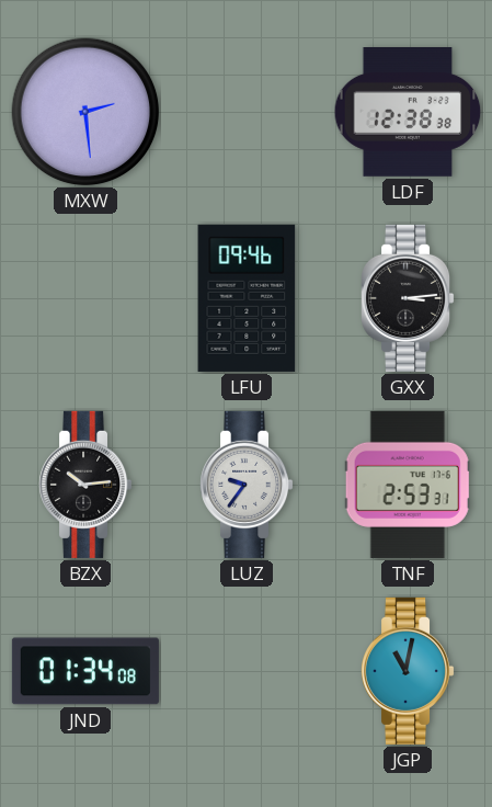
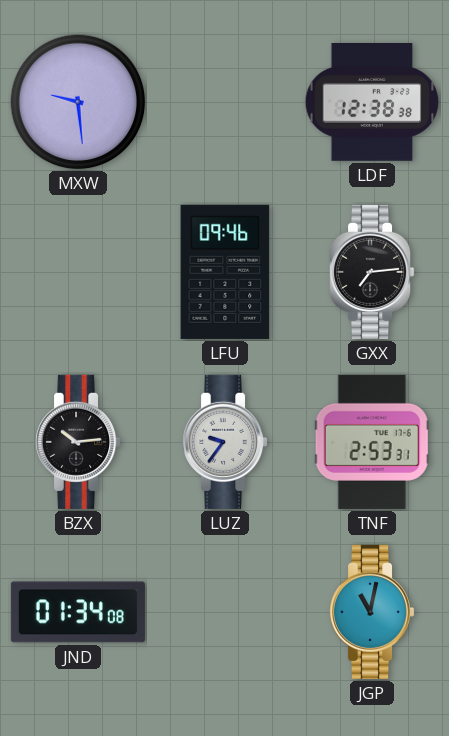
MXW: 2:29 -> 9:29 (78, 102)
GXX: 3:14 -> 7:14 (373, 272)
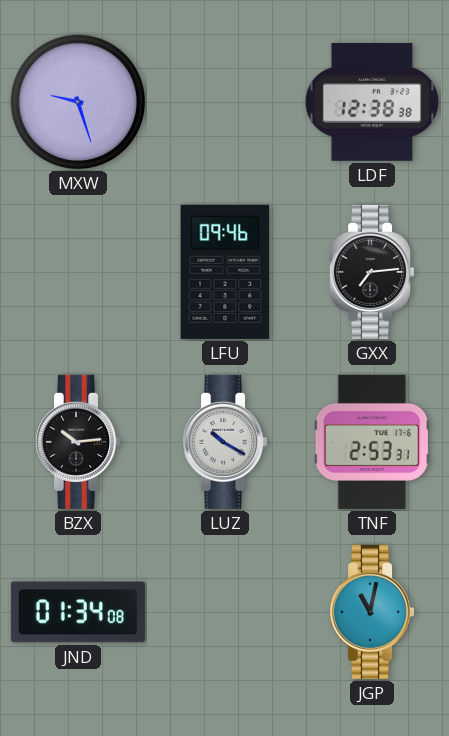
MXW: 9:29 -> 9:27 (78, 102)
LUZ: 9:36 -> 10:20 (226, 442)
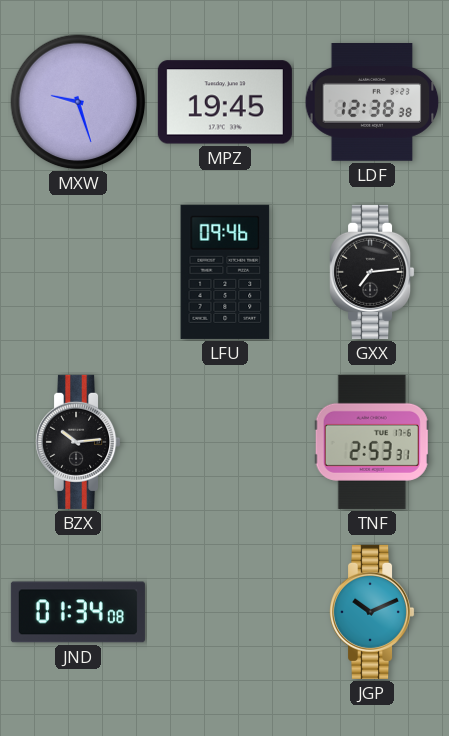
MPZ: none -> 19:45 (225, 102)
LUZ: 10:20 -> none (226, 442)
JGP: 11:02 -> 10:11 (373, 612)
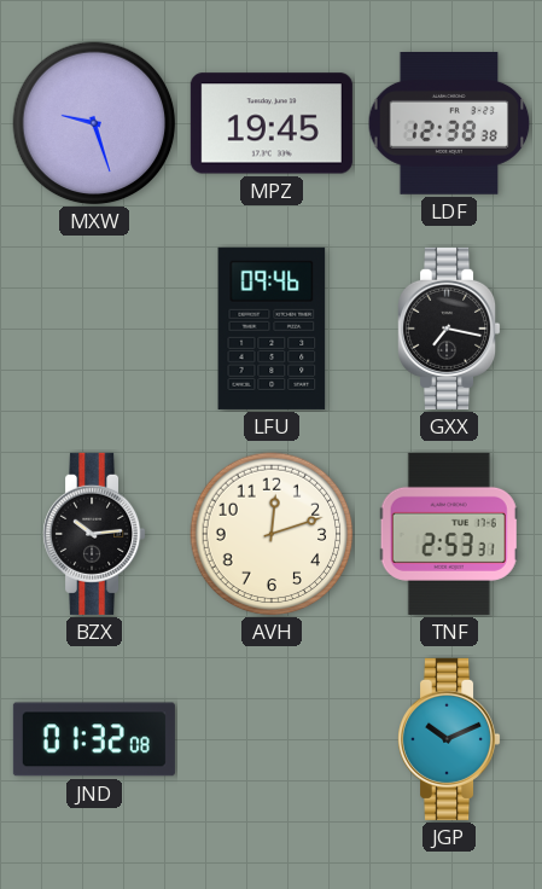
GXX: 7:14 -> 7:17 (450, 329)
AVH: none -> 12:12 (272, 534)
JND: 01:34 -> 01:32 (94, 739)
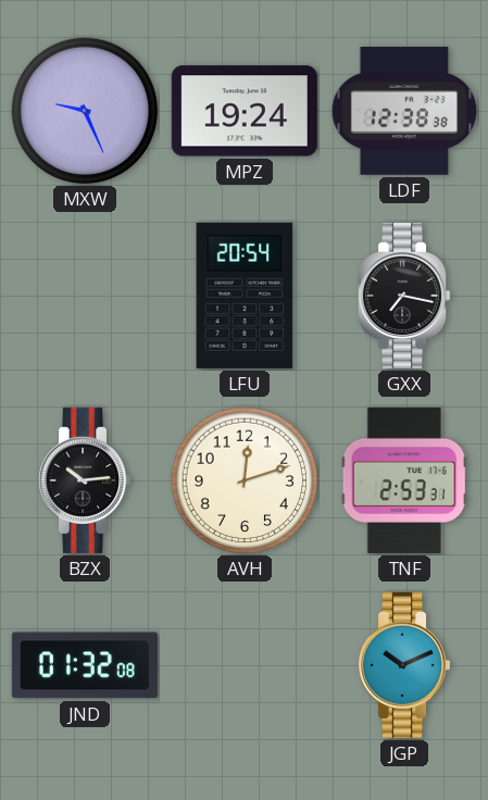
MXW: 9:27 -> 9:26 (85, 111)
MPZ: 19:45 -> 19:24 (245, 111)
LFU: 09:46 -> 20:54 (245, 296)
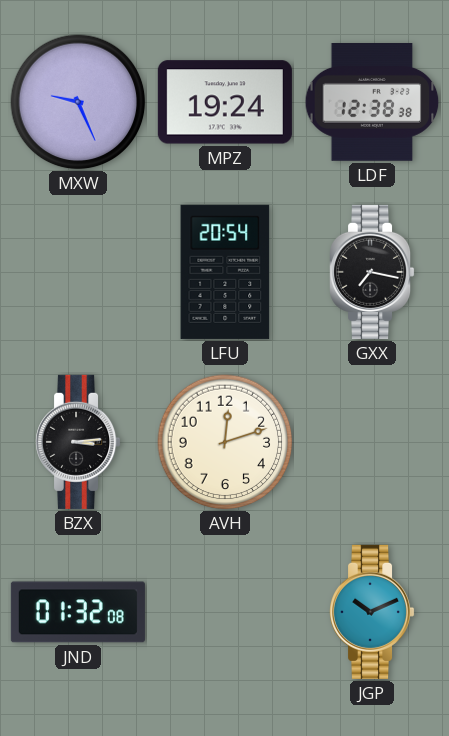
BZX: 10:14 -> 3:14 (79, 442)
TNF: 2:53 -> none (404, 480)
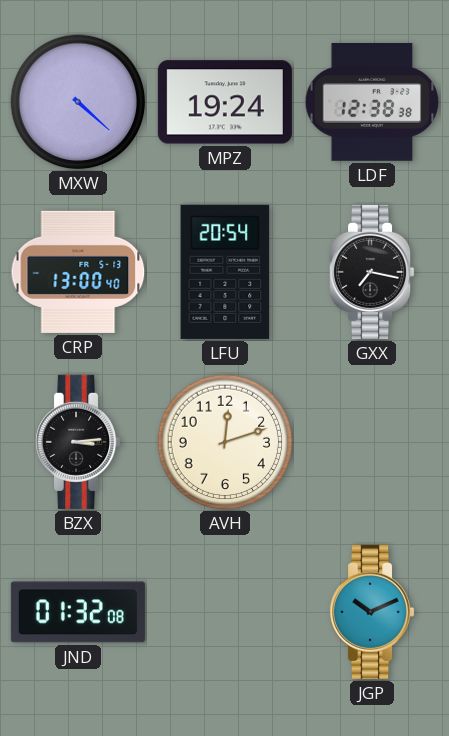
MXW: 9:26 -> 4:22 (78, 102)
CRP: none -> 13:00 (78, 272)
